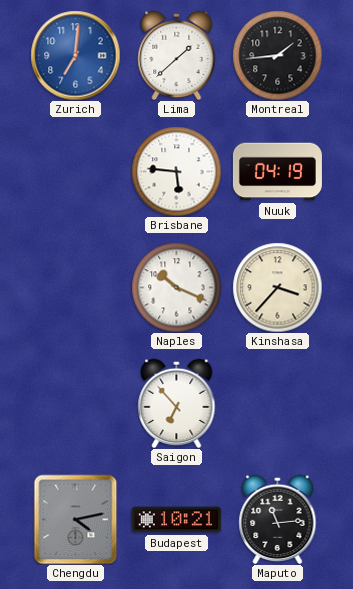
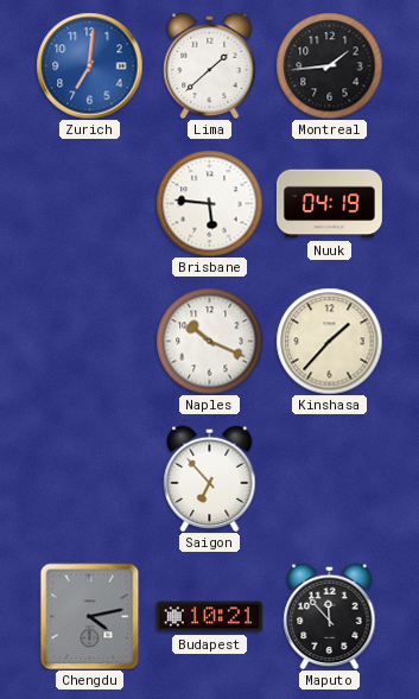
Kinshasa: 3:37 -> 1:37 (329, 341)
Maputo: 11:14 -> 11:53 (330, 616)
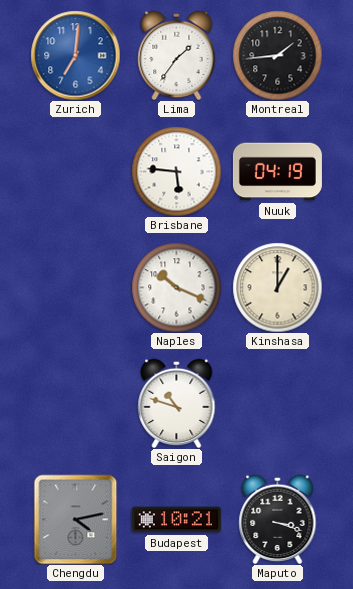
Lima: 1:38 -> 1:36 (177, 55)
Kinshasa: 1:37 -> 1:00 (277, 287)
Saigon: 6:53 -> 10:48 (177, 403)
Maputo: 11:53 -> 3:18 (278, 519)
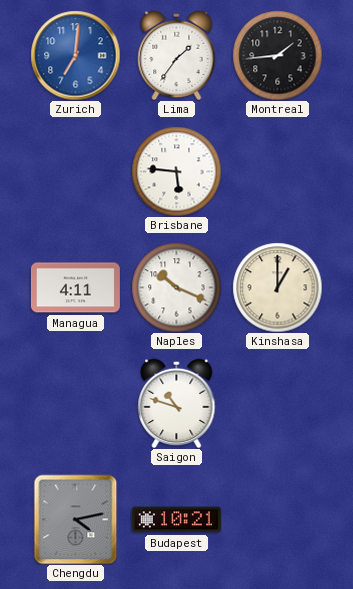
Nuuk: 04:19 -> none (277, 172)
Managua: none -> 4:11 (75, 288)
Maputo: 3:18 -> none (278, 519)
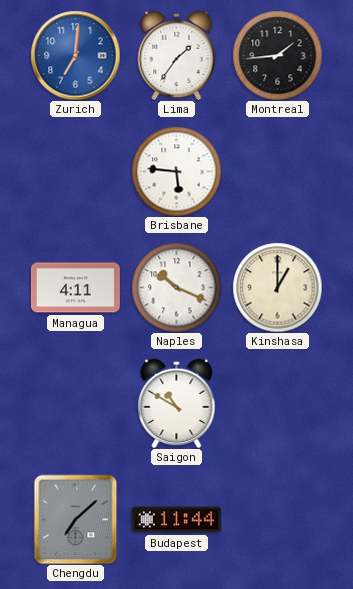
Saigon: 10:48 -> 10:50 (177, 403)
Chengdu: 4:13 -> 7:08 (76, 519)
Budapest: 10:21 -> 11:44 (176, 520)
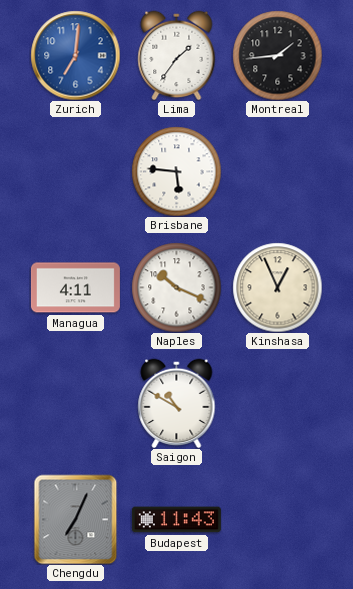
Kinshasa: 1:00 -> 12:56 (277, 287)
Chengdu: 7:08 -> 7:04 (76, 519)
Budapest: 11:44 -> 11:43 (176, 520)
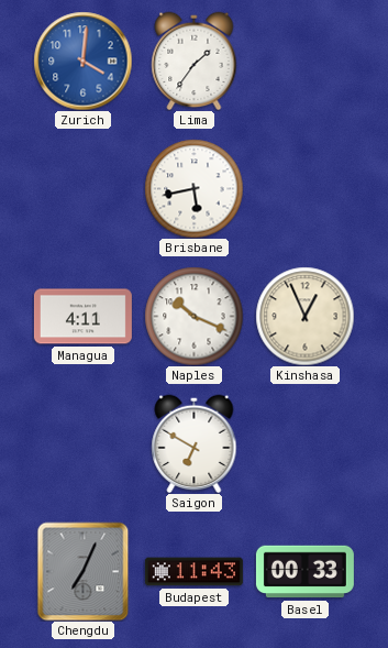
Zurich: 7:01 -> 4:01 (82, 61)
Montreal: 1:44 -> none (277, 55)
Brisbane: 5:46 -> 5:43 (193, 188)
Saigon: 10:50 -> 6:50 (195, 443)
Basel: none -> 00:33 (304, 572)
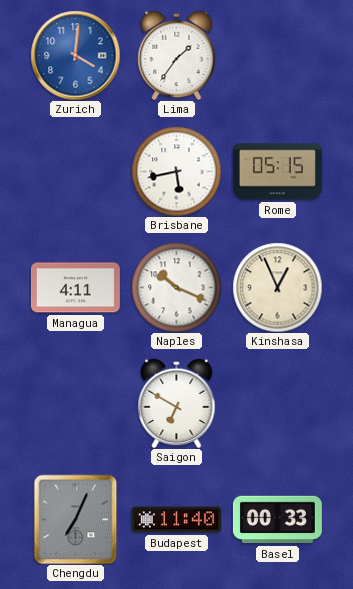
Rome: none -> 05:15 (277, 172)
Budapest: 11:43 -> 11:40 (176, 520)
